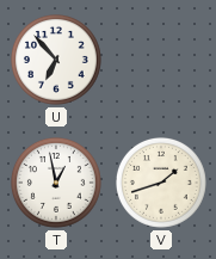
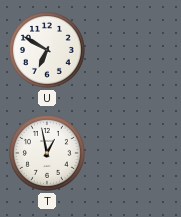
U: 6:53 -> 6:50 (48, 51)
V: 1:42 -> none (162, 184)
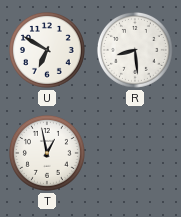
R: none -> 8:29 (136, 51)
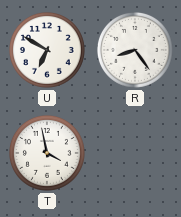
R: 8:29 -> 8:24 (136, 51)
T: 12:58 -> 3:58 (48, 154)
